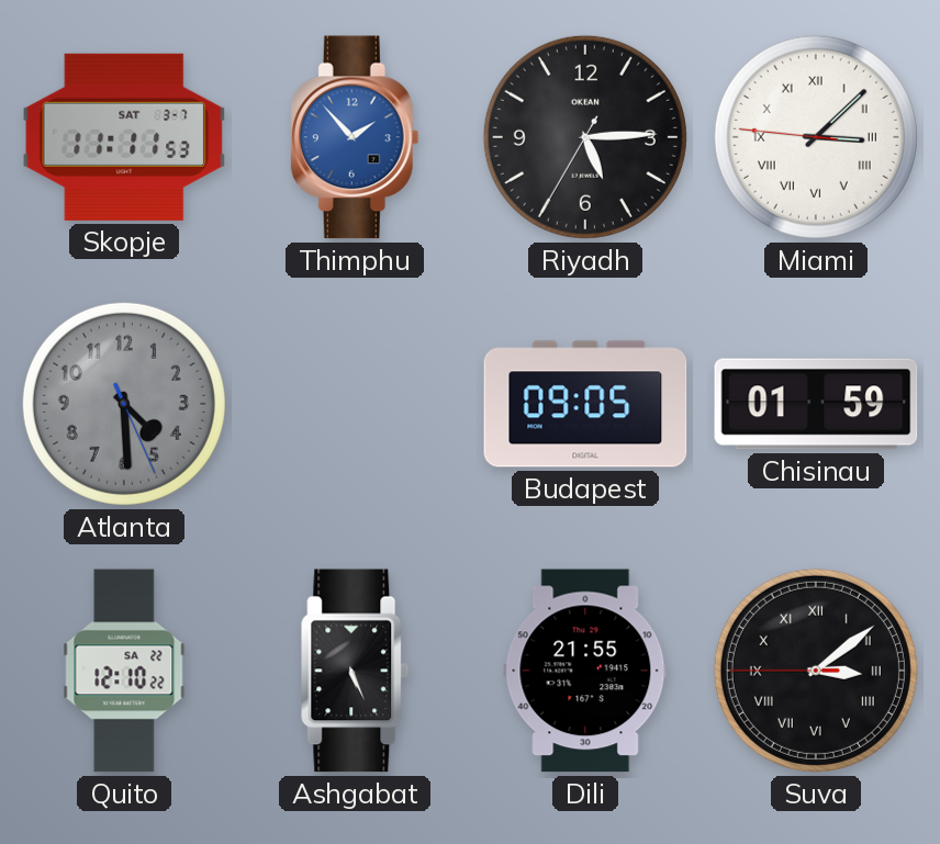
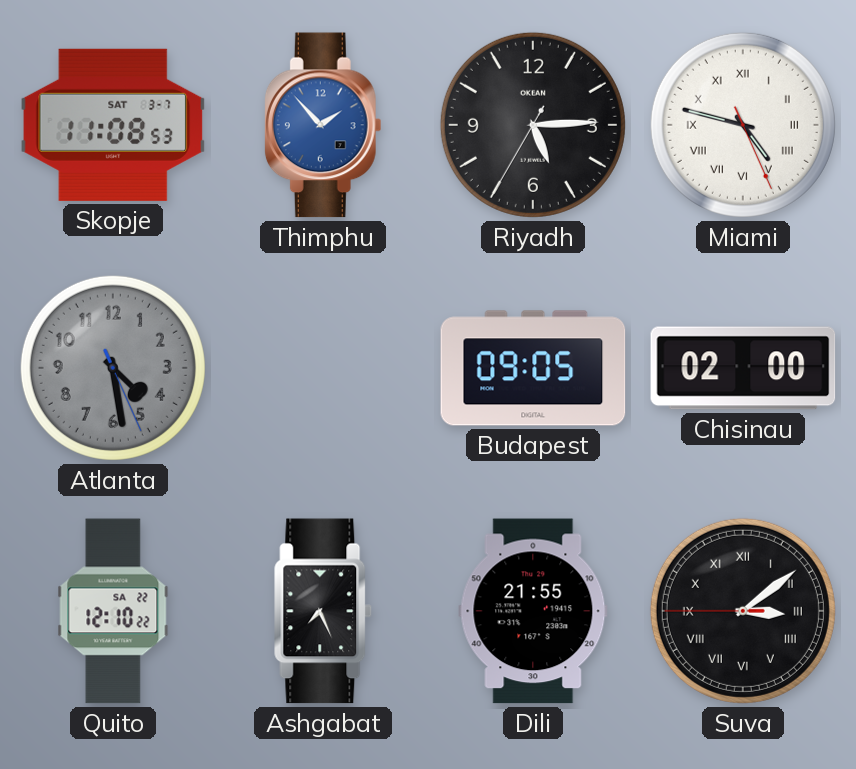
Skopje: 11:11 -> 11:08 (113, 125)
Miami: 3:07 -> 4:47 (743, 125)
Atlanta: 4:29 -> 4:28 (113, 368)
Chisinau: 01:59 -> 02:00 (743, 368)
Ashgabat: 5:26 -> 7:26 (323, 611)
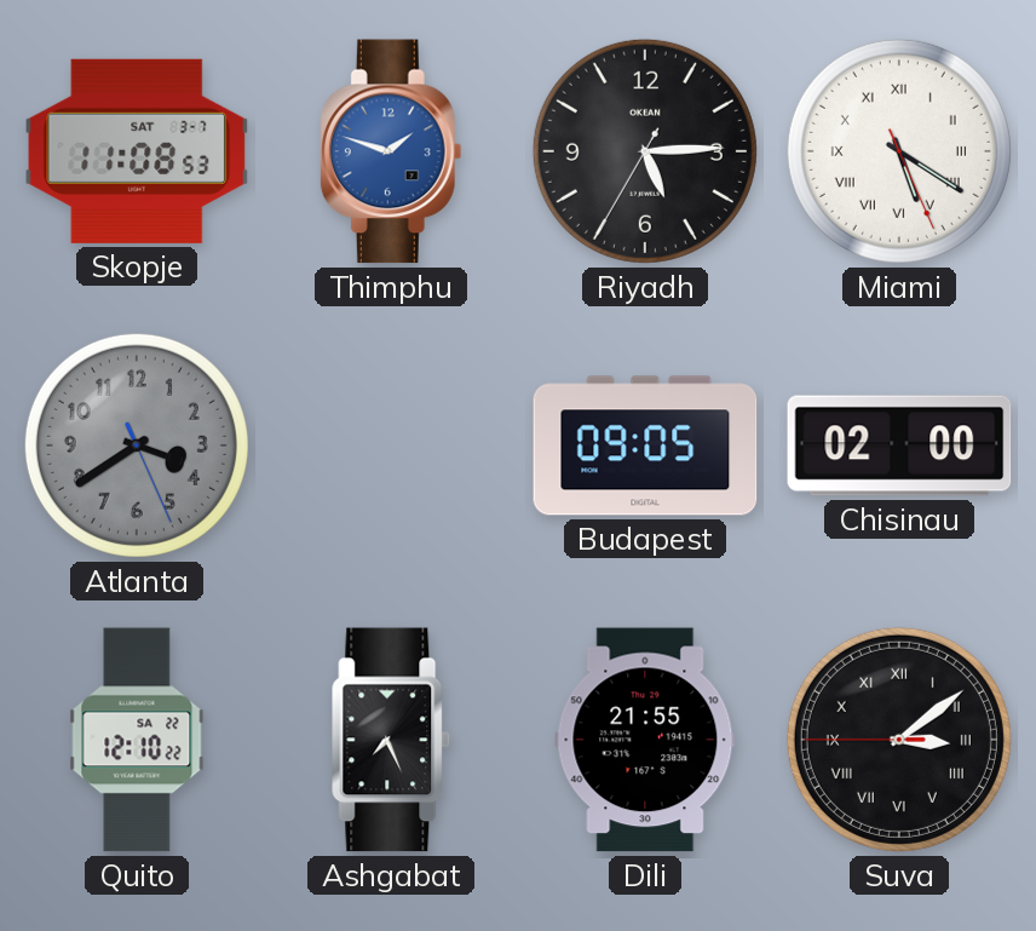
Thimphu: 1:53 -> 1:48 (391, 151)
Miami: 4:47 -> 5:20 (899, 151)
Atlanta: 4:28 -> 3:39 (137, 446)
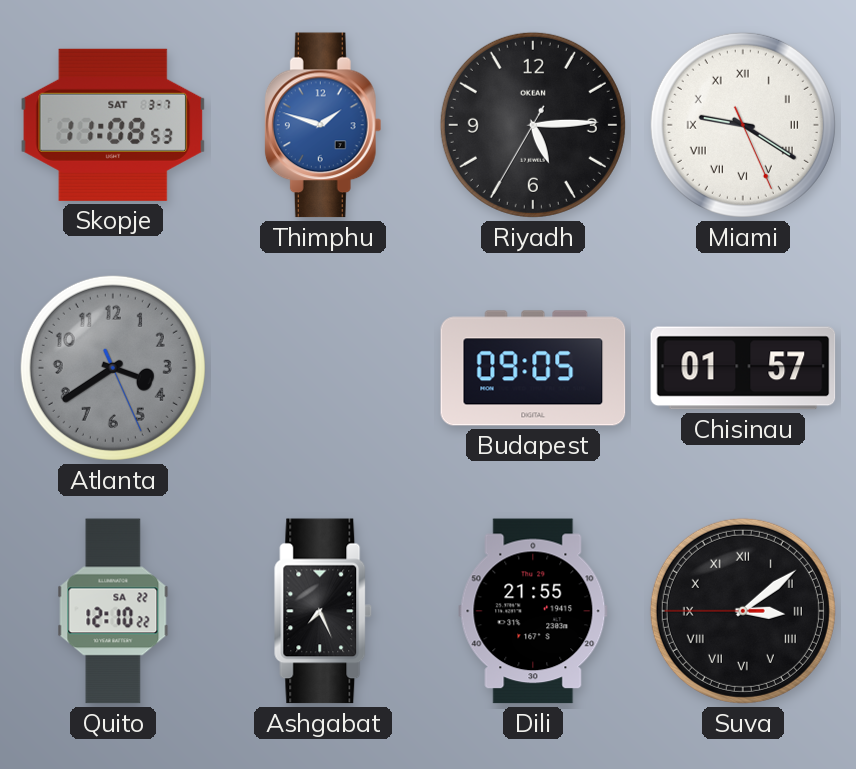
Miami: 5:20 -> 9:20 (743, 125)
Chisinau: 02:00 -> 01:57 (743, 368)
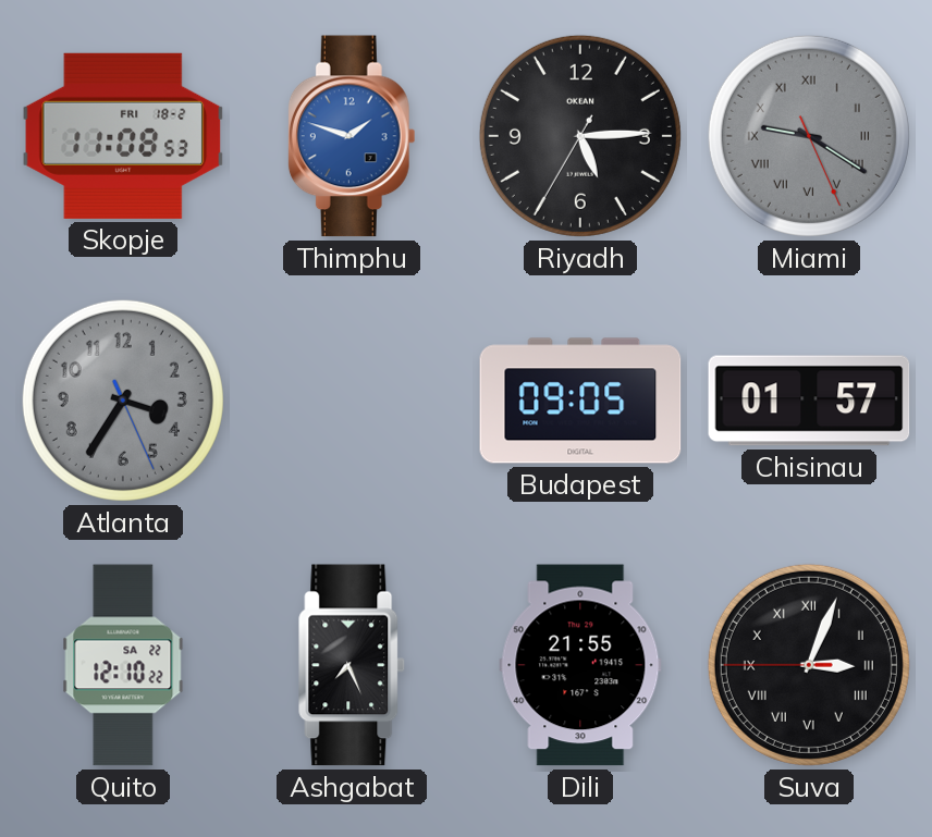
Skopje date: SAT 3-7 -> FRI 18-2 (123, 136)
Miami dial: white -> grey (809, 136)
Atlanta: 3:39 -> 3:35 (123, 401)
Suva: 3:08 -> 3:03 (809, 665)
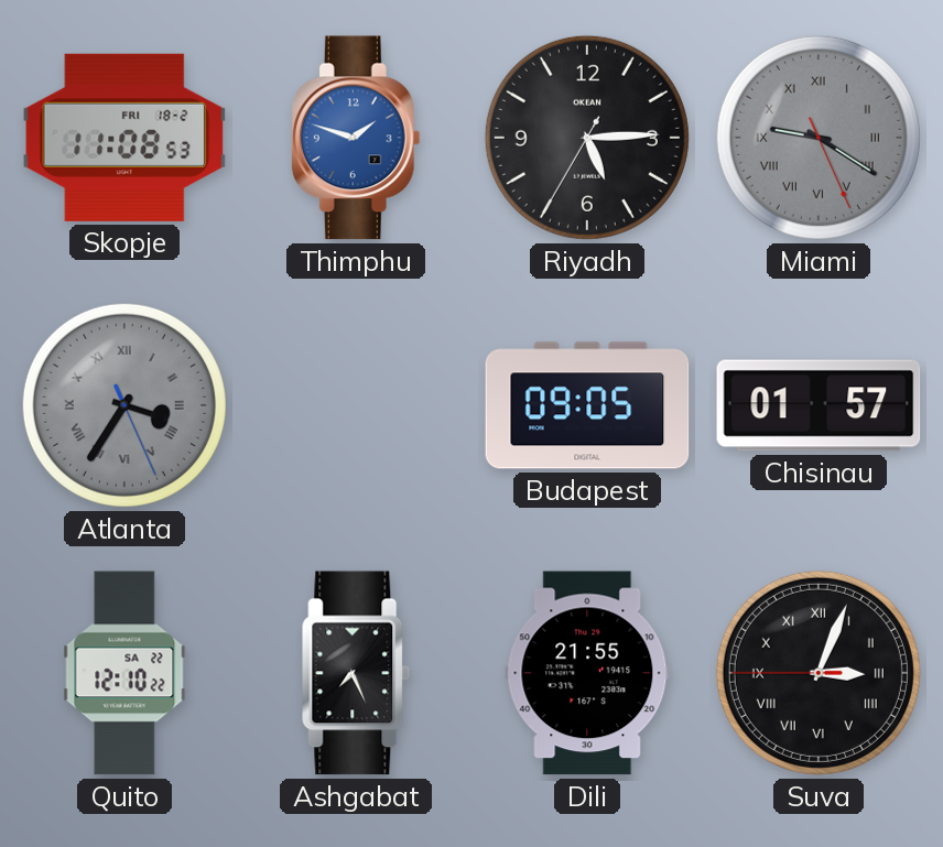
Atlanta numerals: Arabic -> Roman (124, 405)
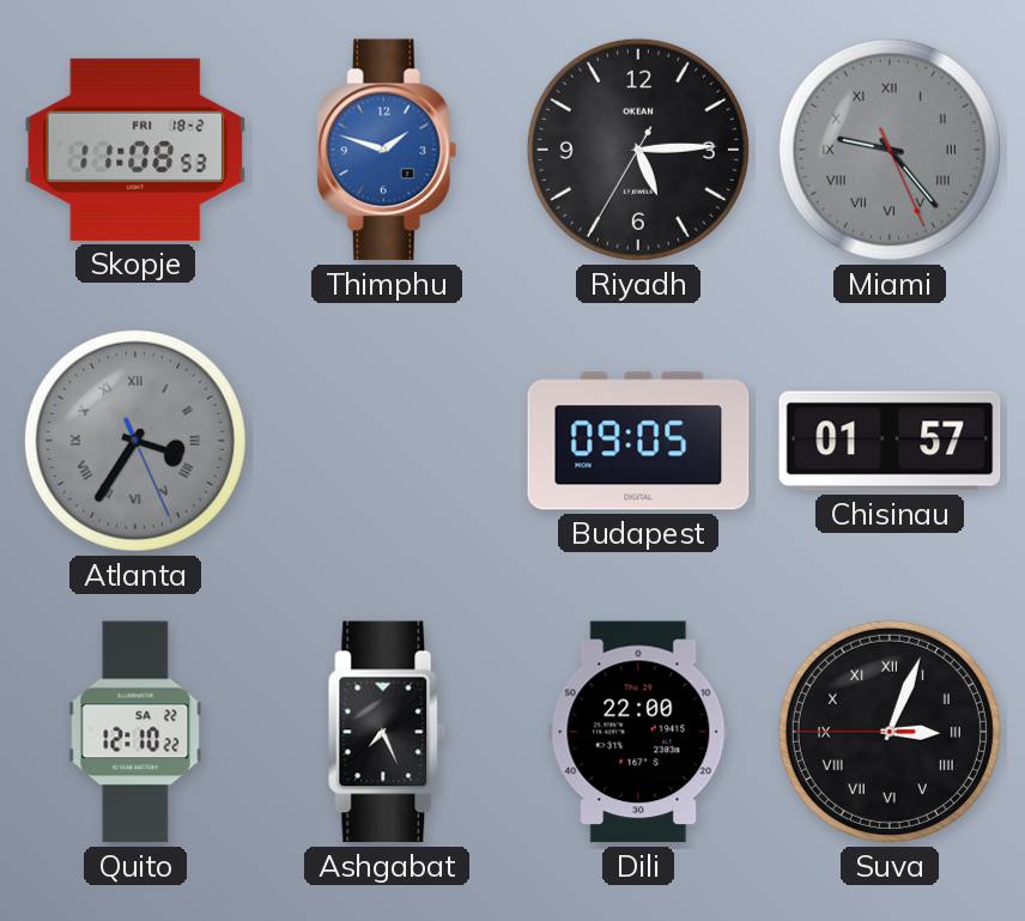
Miami: 9:20 -> 9:23 (890, 150)
Dili: 21:55 -> 22:00 (638, 732)
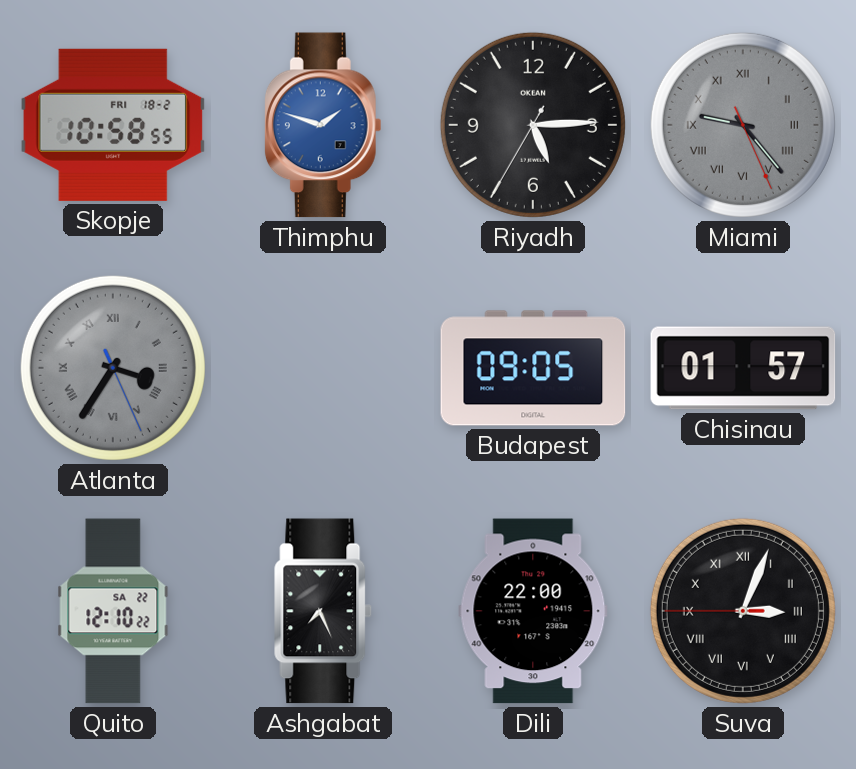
Skopje: 11:08 -> 10:58 (113, 125)
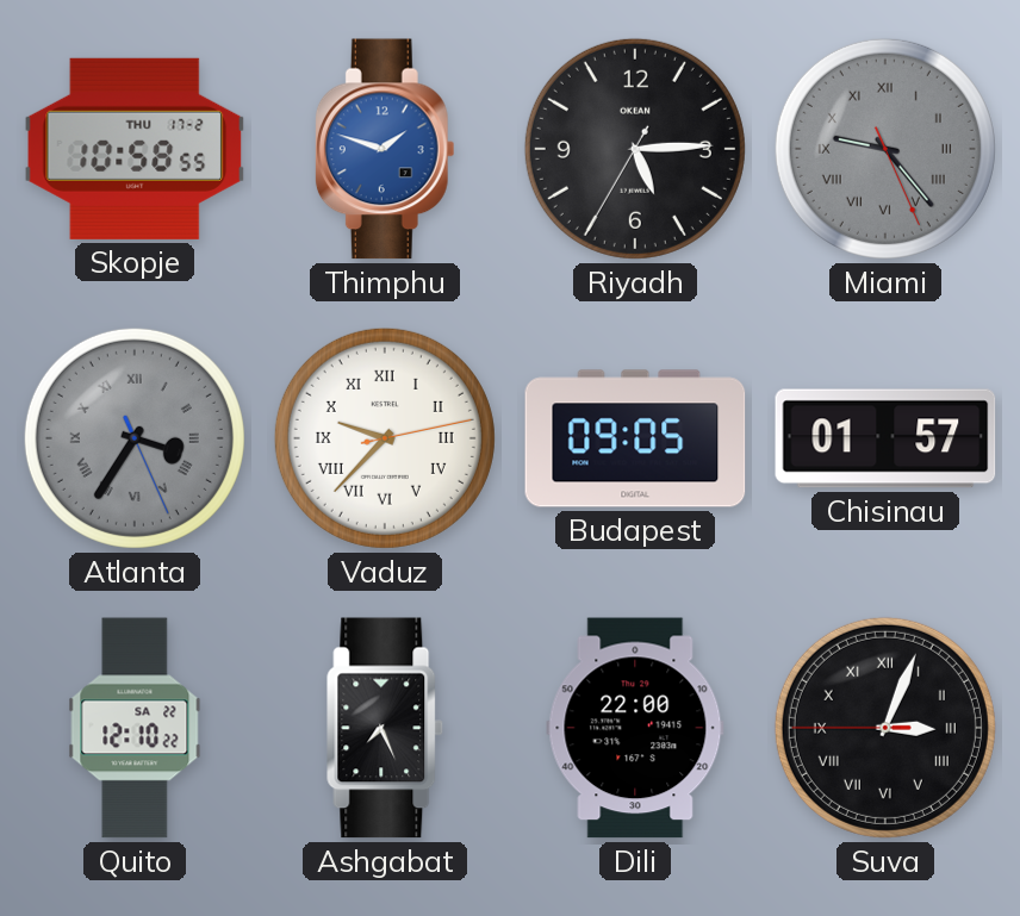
Skopje date: FRI 18-2 -> THU 17-2 (135, 149)
Vaduz: none -> 9:37 (385, 438)
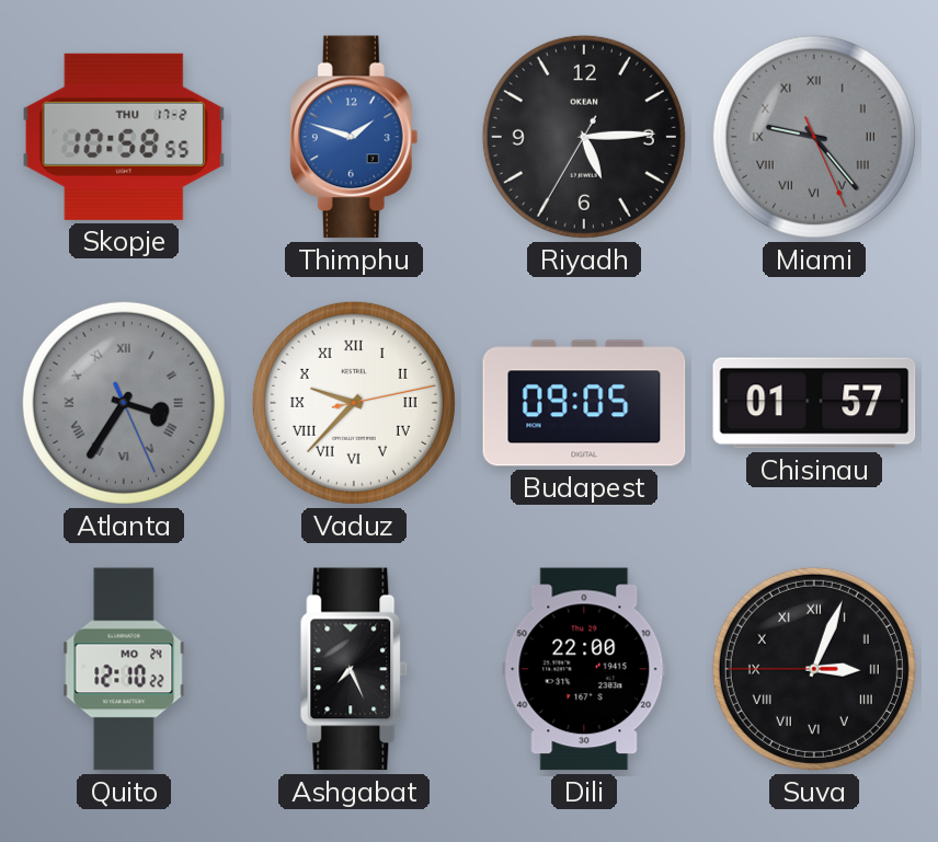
Quito date: SA 22 -> MO 24 (124, 669)
